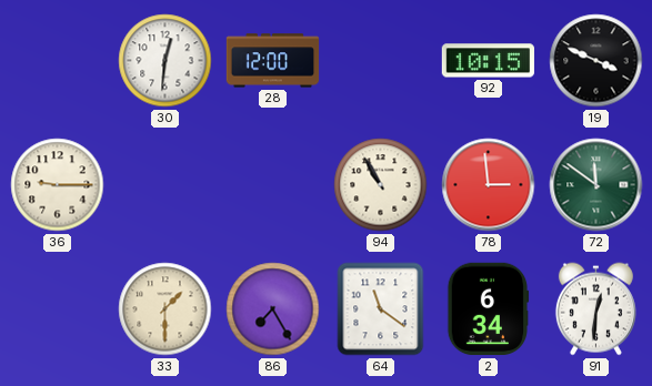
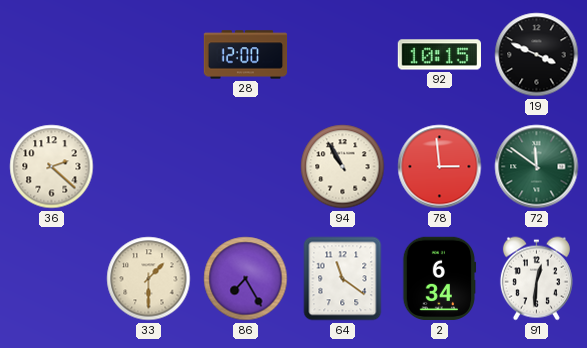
30: 12:31 -> none (165, 61)
36: 9:15 -> 2:22 (52, 167)
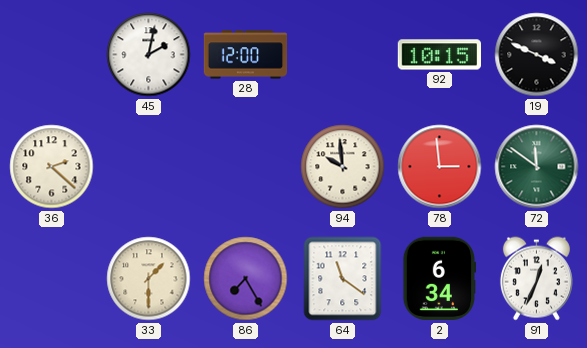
45: none -> 2:02 (149, 55)
94: 10:55 -> 9:59 (343, 167)
91: 12:31 -> 12:34 (536, 279)
